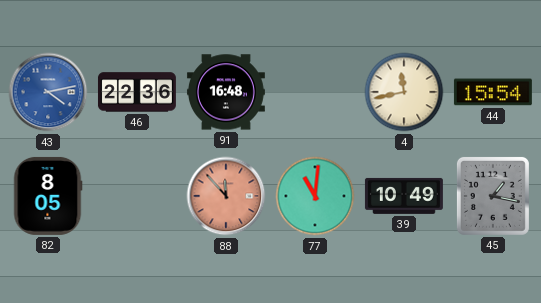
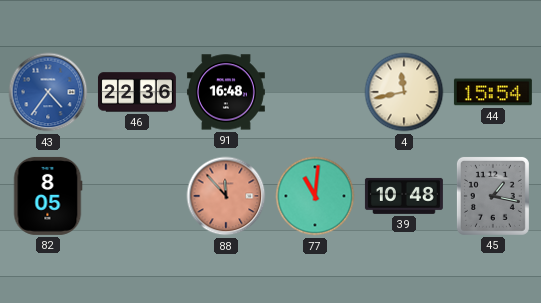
43: 4:13 -> 4:36 (48, 92)
39: 10:49 -> 10:48 (404, 196)
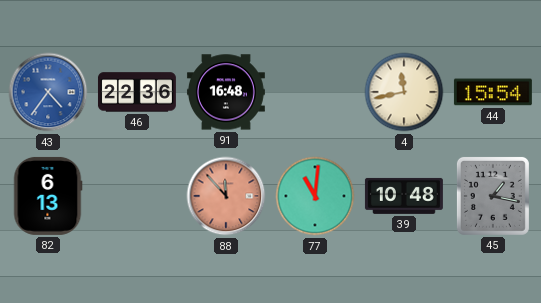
82: 8:05 -> 6:13 (48, 196)
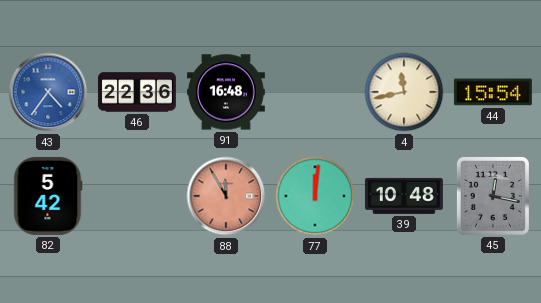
82: 6:13 -> 5:42 (48, 196)
88: 11:53 -> 11:55 (226, 196)
77: 11:01 -> 12:01 (315, 196)
45: 1:17 -> 12:17 (493, 196)
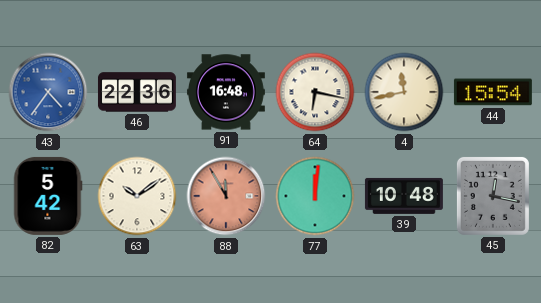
64: none -> 6:17 (315, 92)
63: none -> 10:09 (137, 196)
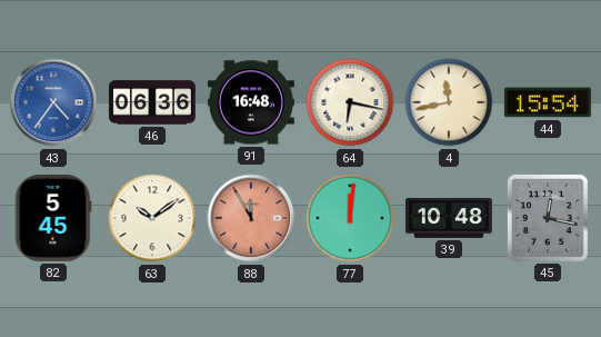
46: 22:36 -> 06:36 (152, 102)
82: 5:42 -> 5:45 (53, 218)
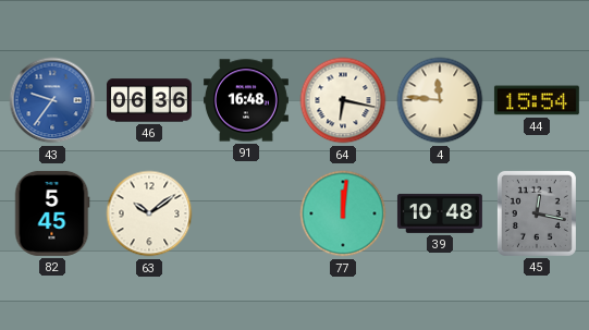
43: 4:36 -> 9:36 (52, 100)
4: 11:43 -> 11:46 (440, 100)
88: 11:55 -> none (251, 218)
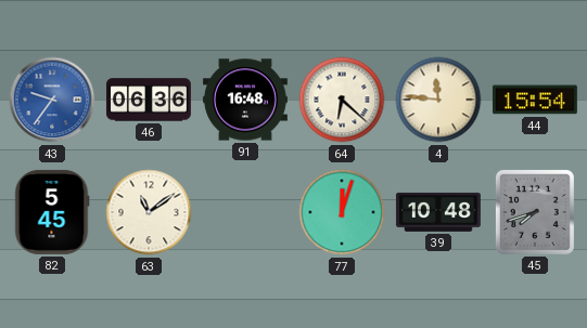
64: 6:17 -> 6:22 (342, 100)
63: 10:09 -> 11:09 (149, 212)
77: 12:01 -> 12:03 (342, 212)
45: 12:17 -> 7:42 (535, 212)
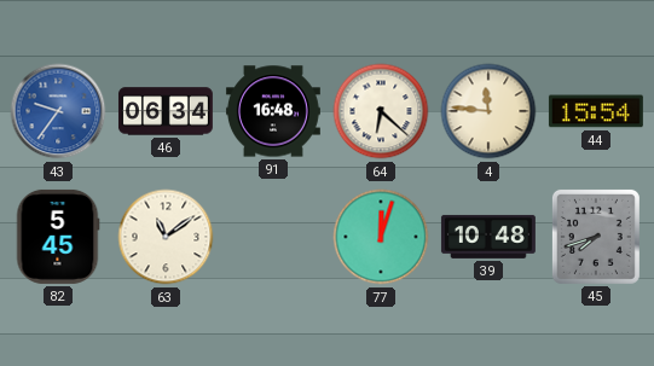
46: 06:36 -> 06:34 (166, 111)
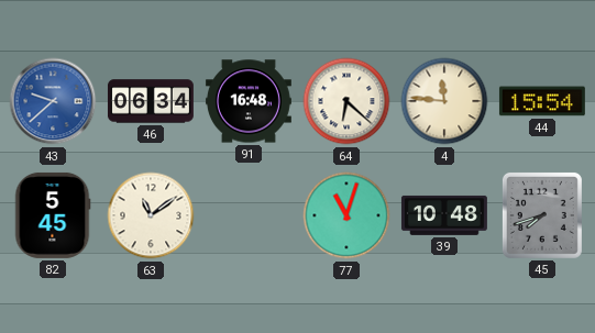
43: 9:36 -> 9:38 (53, 101)
77: 12:03 -> 11:03 (346, 215)
